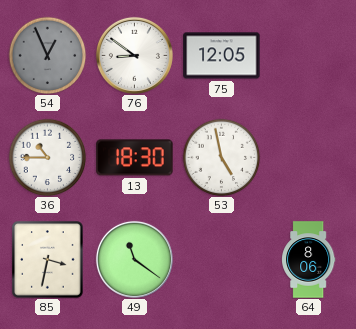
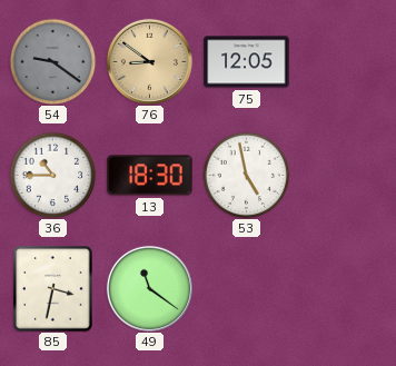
54: 12:56 -> 9:21 (52, 61)
76 dial: white -> champagne (149, 61)
64: 8:06 -> none (309, 260)
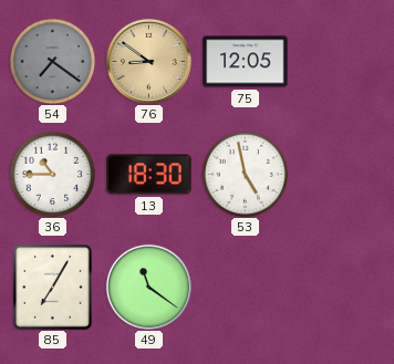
54: 9:21 -> 7:21 (52, 61)
85: 3:32 -> 7:05 (53, 288)
